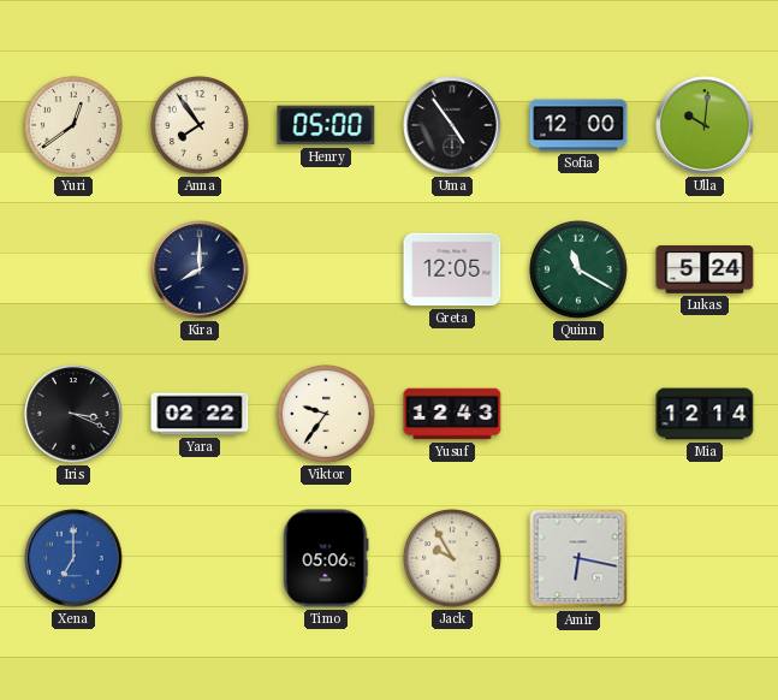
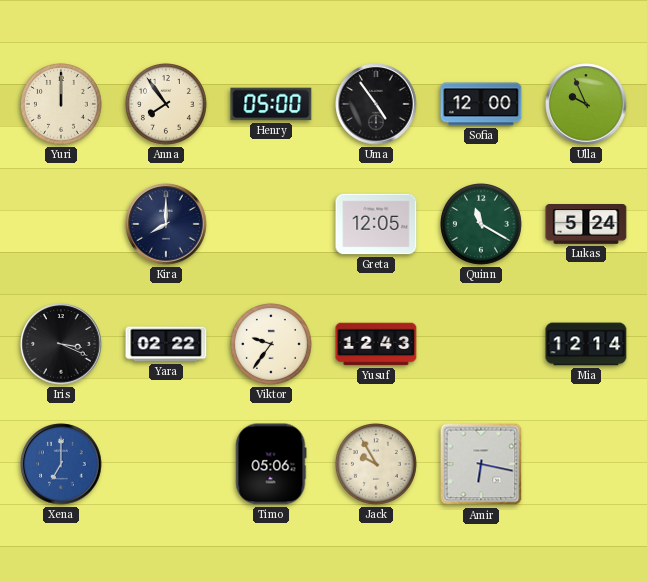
Yuri: 12:39 -> 12:00 (62, 105)
Ulla: 10:01 -> 9:56 (586, 104)
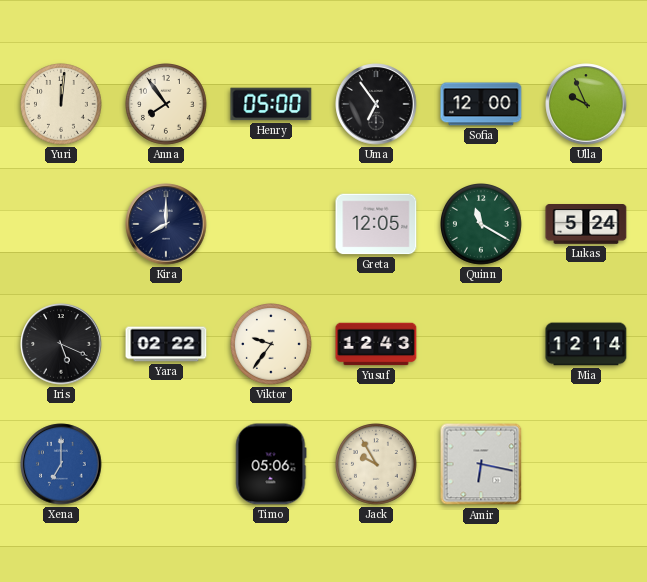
Yuri: 12:00 -> 12:01 (62, 105)
Uma: 4:54 -> 6:54 (376, 104)
Iris: 3:19 -> 5:19 (61, 344)
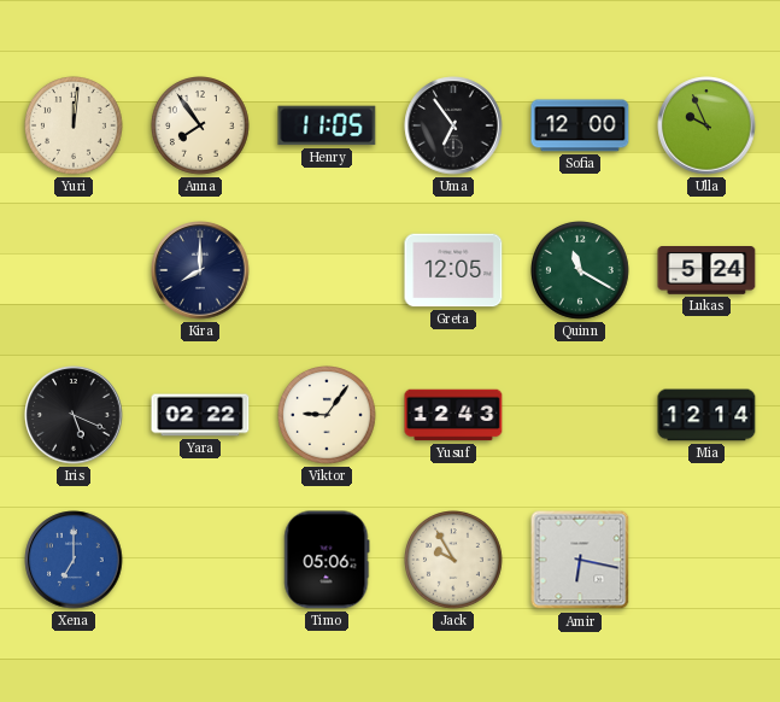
Henry: 05:00 -> 11:05 (327, 125)
Viktor: 9:36 -> 9:06 (328, 416)
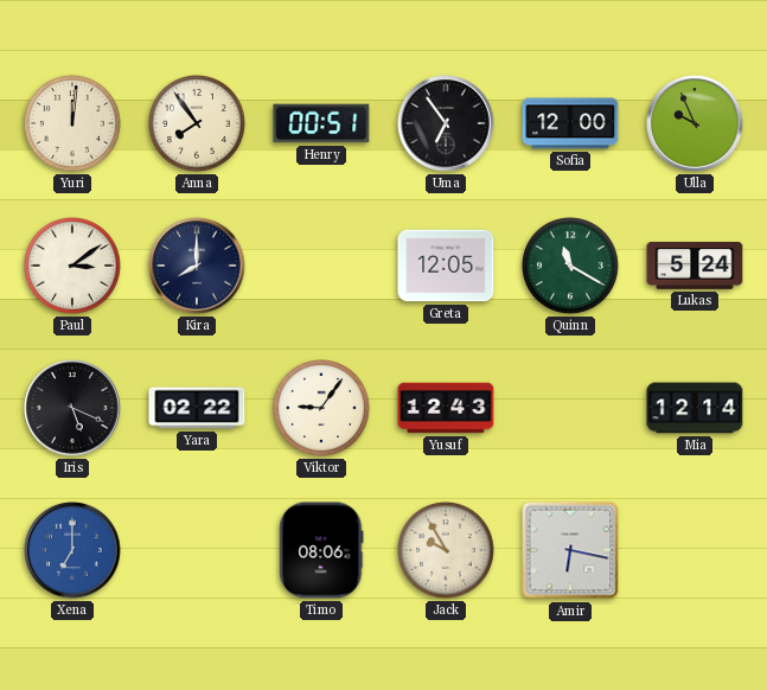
Henry: 11:05 -> 00:51 (321, 123)
Paul: none -> 3:09 (73, 267)
Timo: 05:06 -> 08:06 (321, 550)
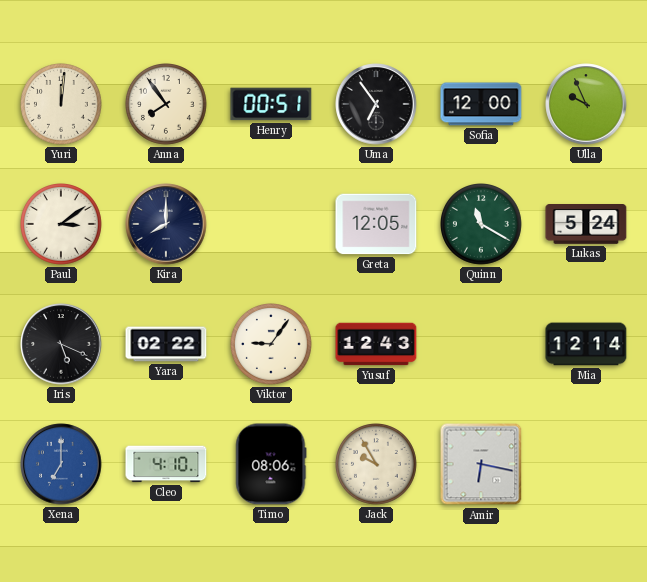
Cleo: none -> 4:10 (166, 464)
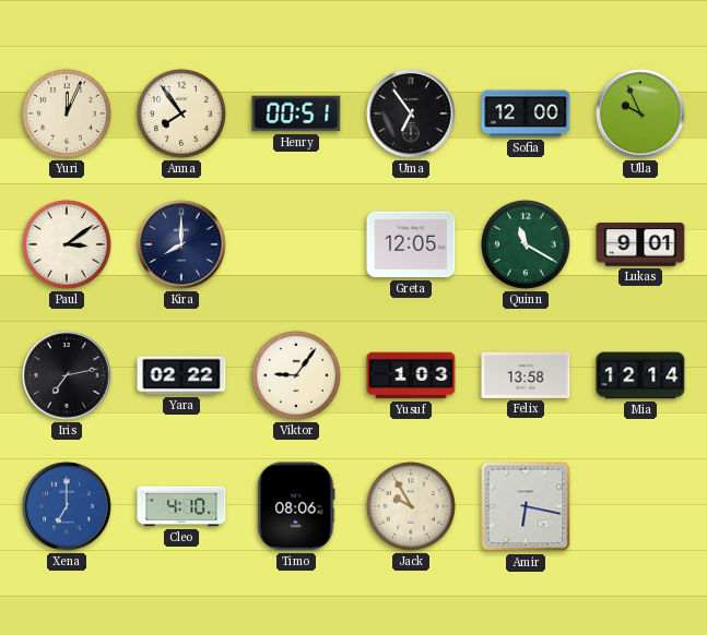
Yuri: 12:01 -> 12:04 (68, 115)
Lukas: 5:24 -> 9:01 (640, 245)
Iris: 5:19 -> 7:13 (67, 375)
Yusuf: 12:43 -> 1:03 (411, 375)
Felix: none -> 13:58 (526, 375)
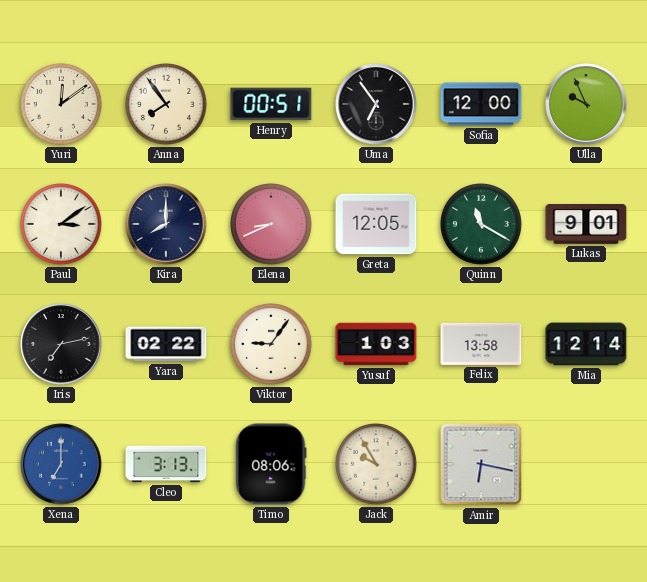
Yuri: 12:04 -> 12:09 (62, 105)
Elena: none -> 8:41 (272, 225)
Cleo: 4:10 -> 3:13 (166, 464)
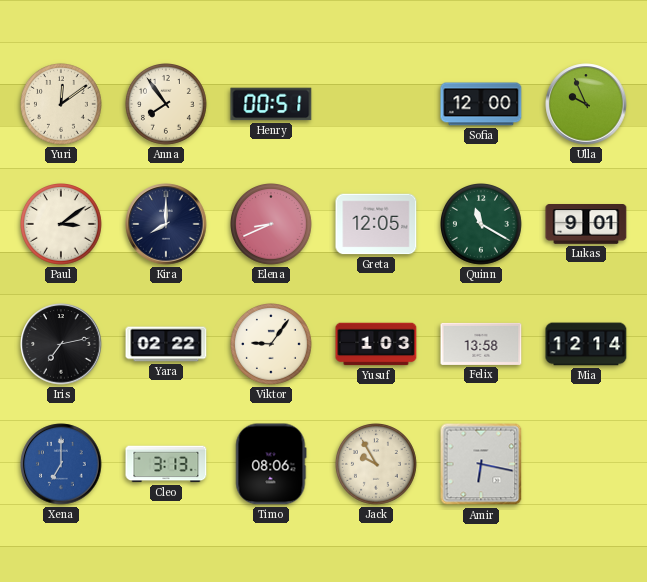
Uma: 6:54 -> none (376, 104)
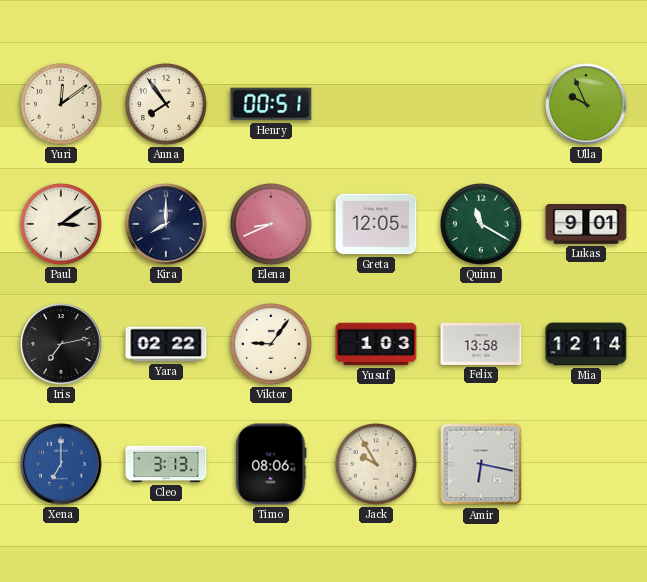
Sofia: 12:00 -> none (481, 104)
